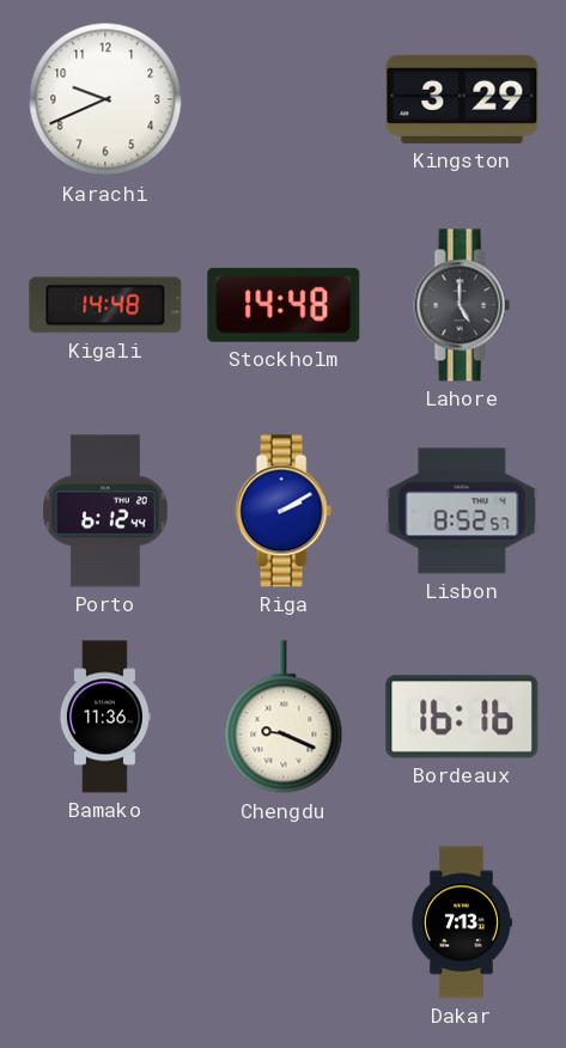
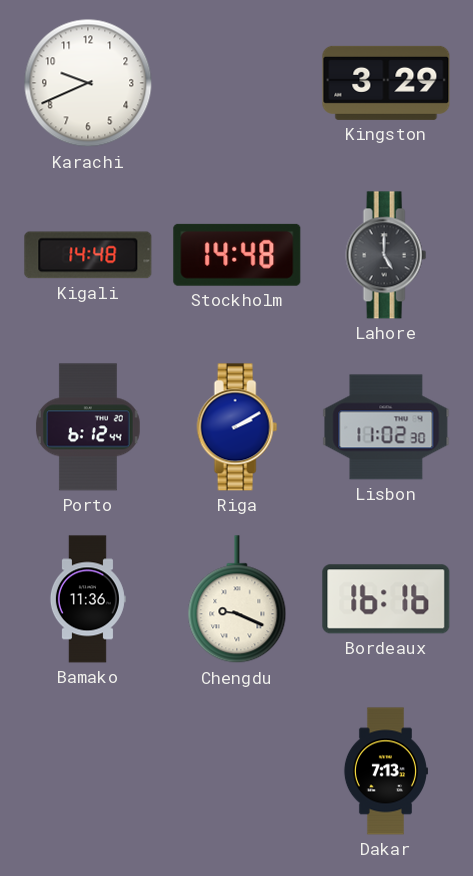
Lisbon: 8:52 -> 11:02 (386, 427)
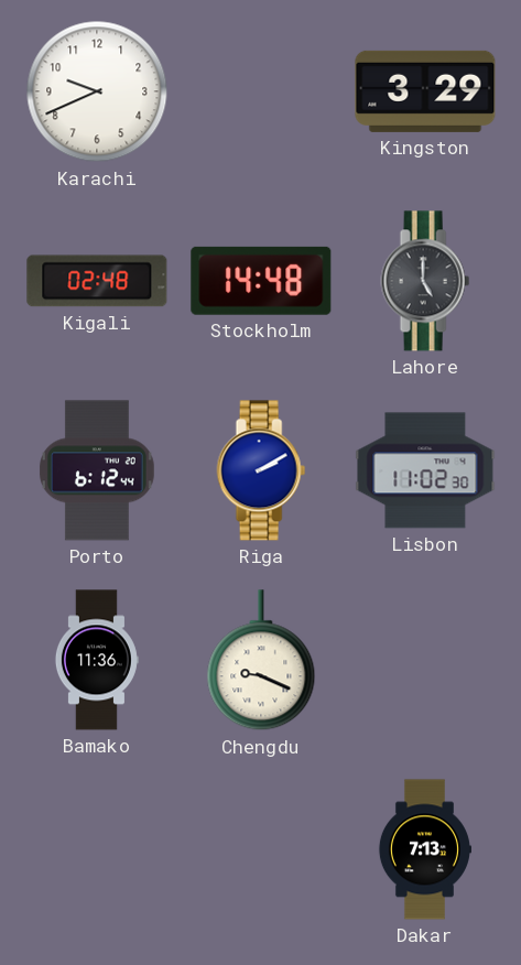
Kigali: 14:48 -> 02:48 (97, 281)
Bordeaux: 16:16 -> none (386, 599)
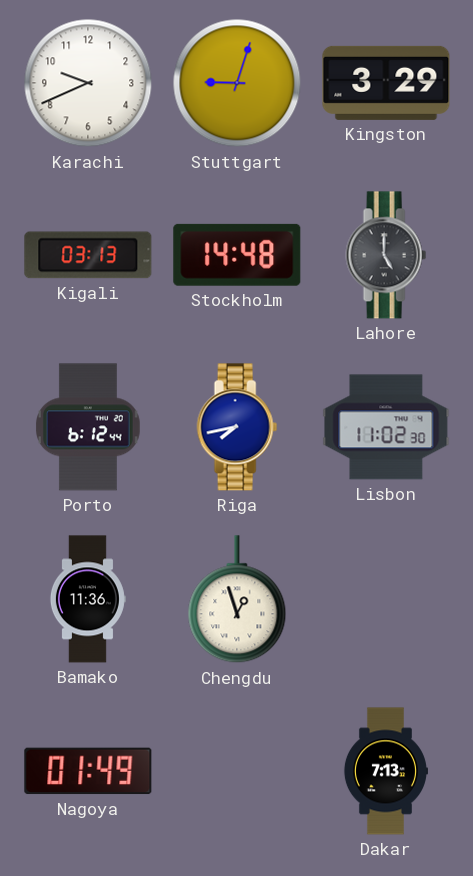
Stuttgart: none -> 9:03 (237, 83)
Kigali: 02:48 -> 03:13 (88, 255)
Riga: 2:10 -> 7:43 (237, 427)
Chengdu: 9:19 -> 12:57 (237, 600)
Nagoya: none -> 01:49 (88, 771)
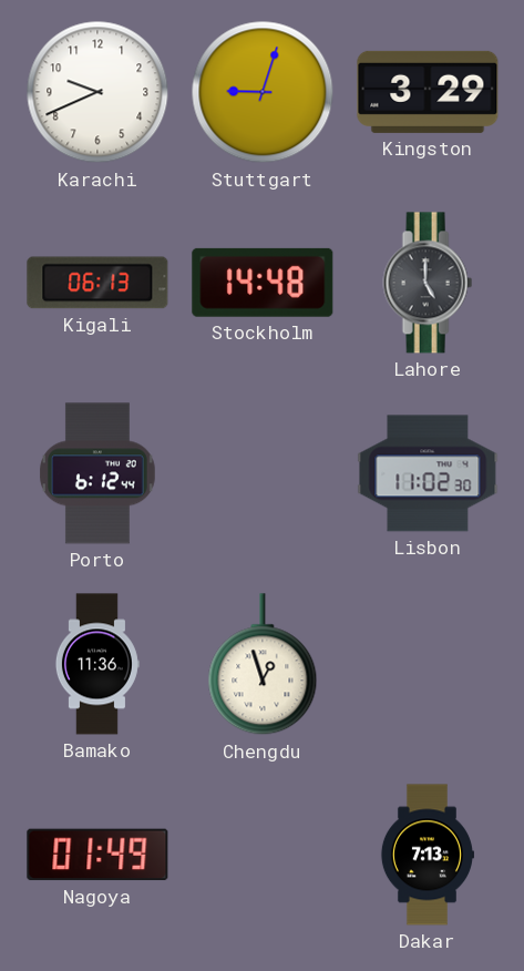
Kigali: 03:13 -> 06:13 (97, 283)
Riga: 7:43 -> none (237, 427)
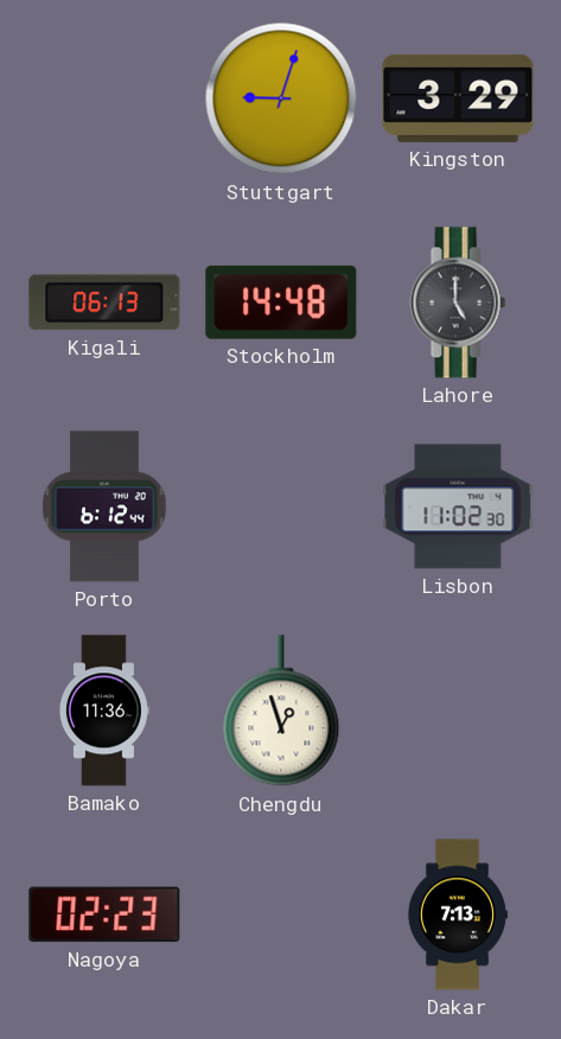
Karachi: 9:41 -> none (97, 92)
Nagoya: 01:49 -> 02:23 (104, 914)
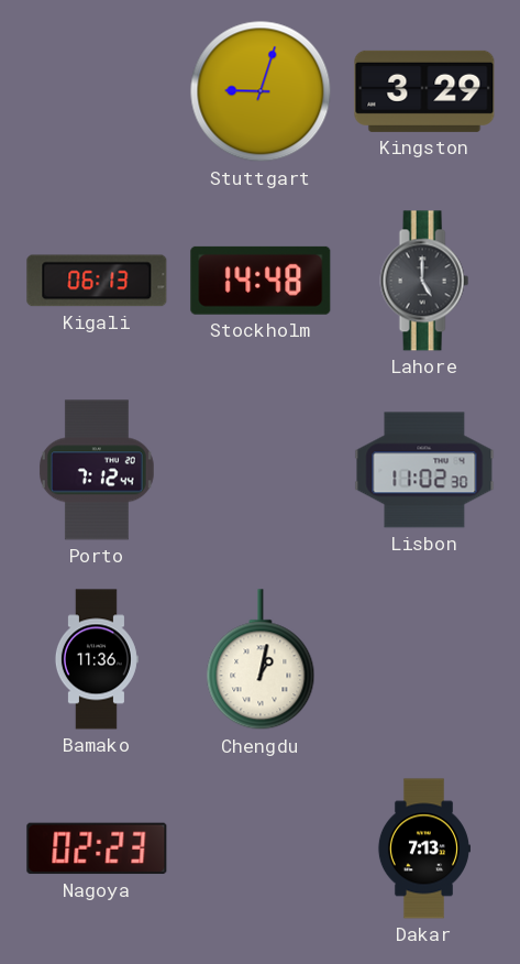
Porto: 6:12 -> 7:12 (98, 470)
Chengdu: 12:57 -> 1:02 (261, 660)
